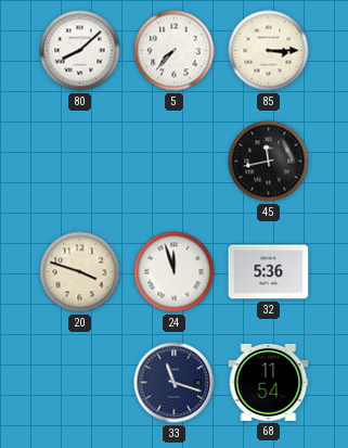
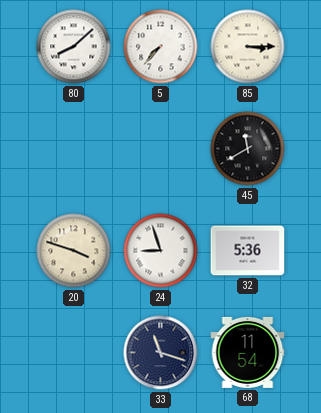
45: 11:43 -> 11:40 (248, 149)
24: 11:57 -> 8:57 (161, 251)
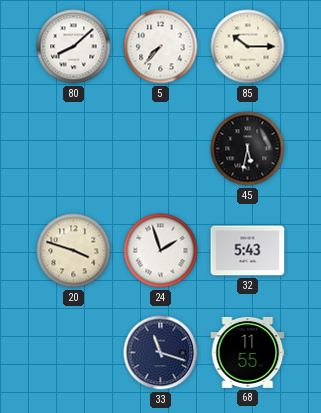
85: 3:15 -> 10:15 (248, 47)
45: 11:40 -> 5:32 (248, 149)
24: 8:57 -> 1:57 (161, 251)
32: 5:36 -> 5:43 (248, 251)
68: 11:54 -> 11:55 (248, 352)
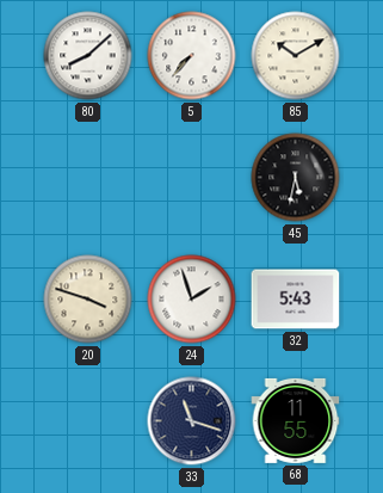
85: 10:15 -> 10:10 (296, 56)
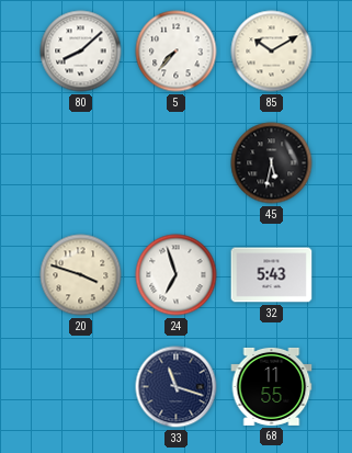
24: 1:57 -> 6:57 (177, 275)
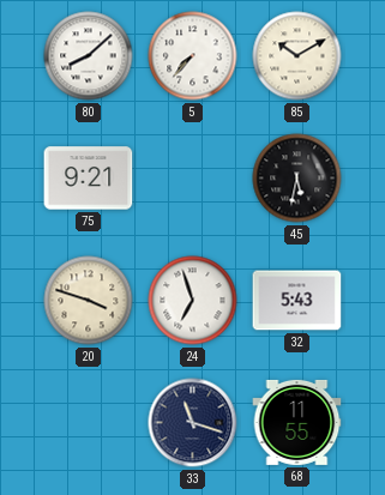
75: none -> 9:21 (89, 179)
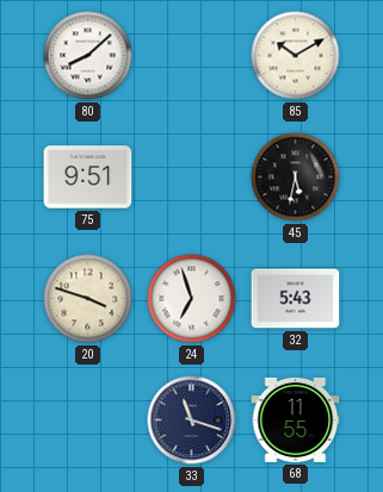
5: 7:37 -> none (193, 56)
75: 9:21 -> 9:51 (88, 178)
